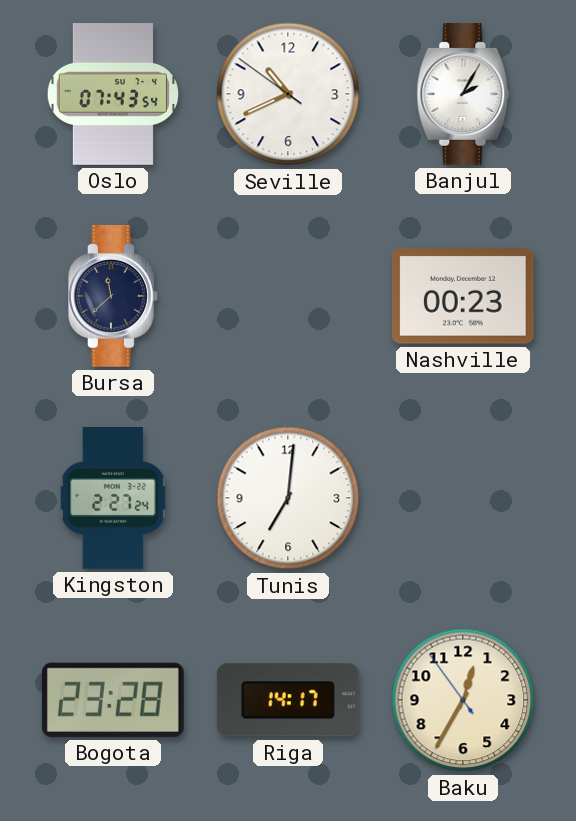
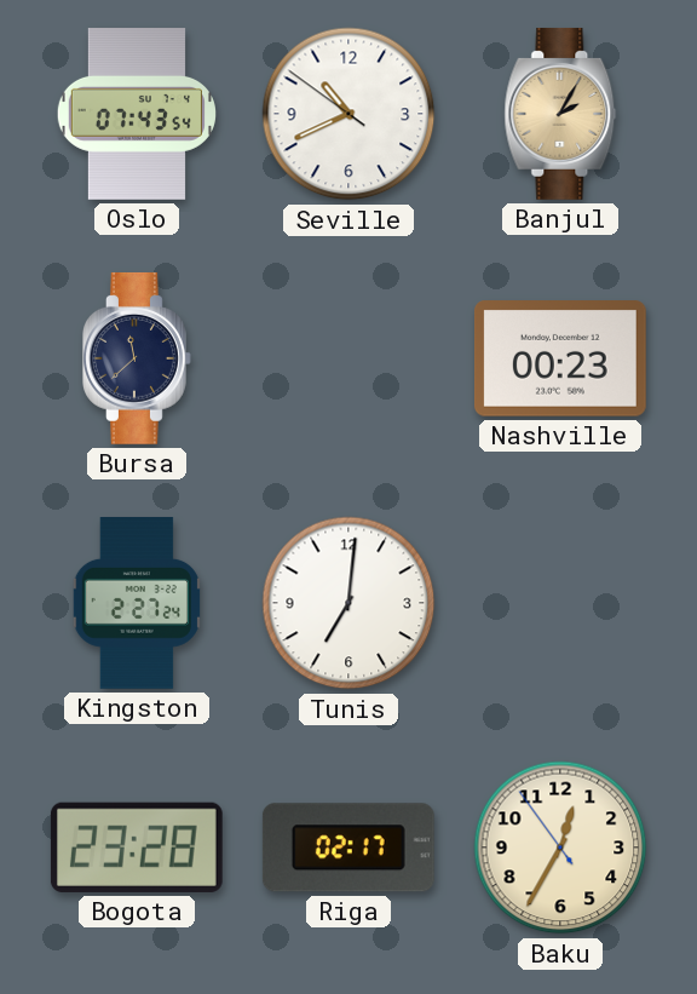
Banjul dial: white -> champagne (560, 114)
Riga: 14:17 -> 02:17 (348, 848)
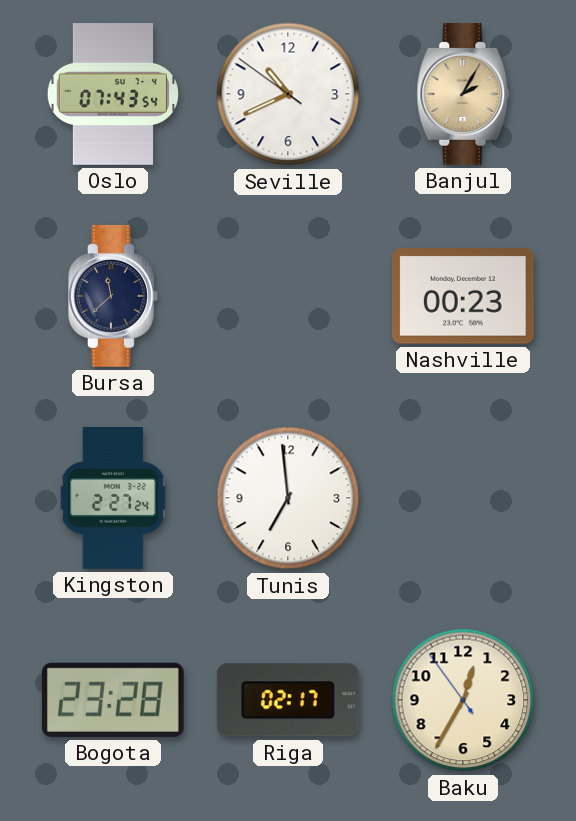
Tunis: 7:01 -> 6:59 (288, 498)
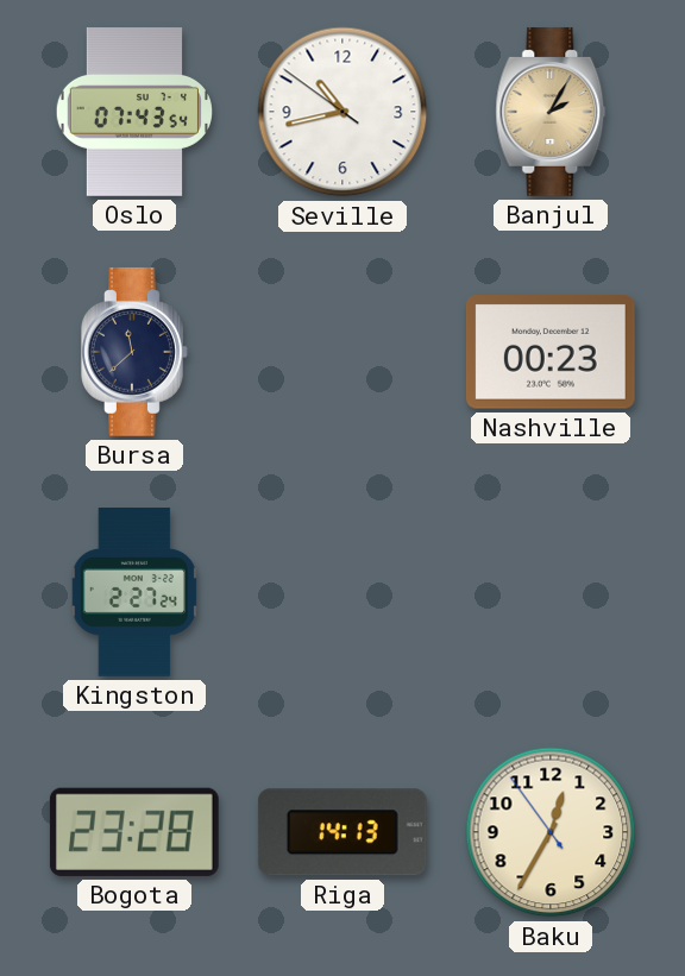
Seville: 10:40 -> 10:42 (342, 112)
Tunis: 6:59 -> none (288, 498)
Riga: 02:17 -> 14:13 (342, 832)
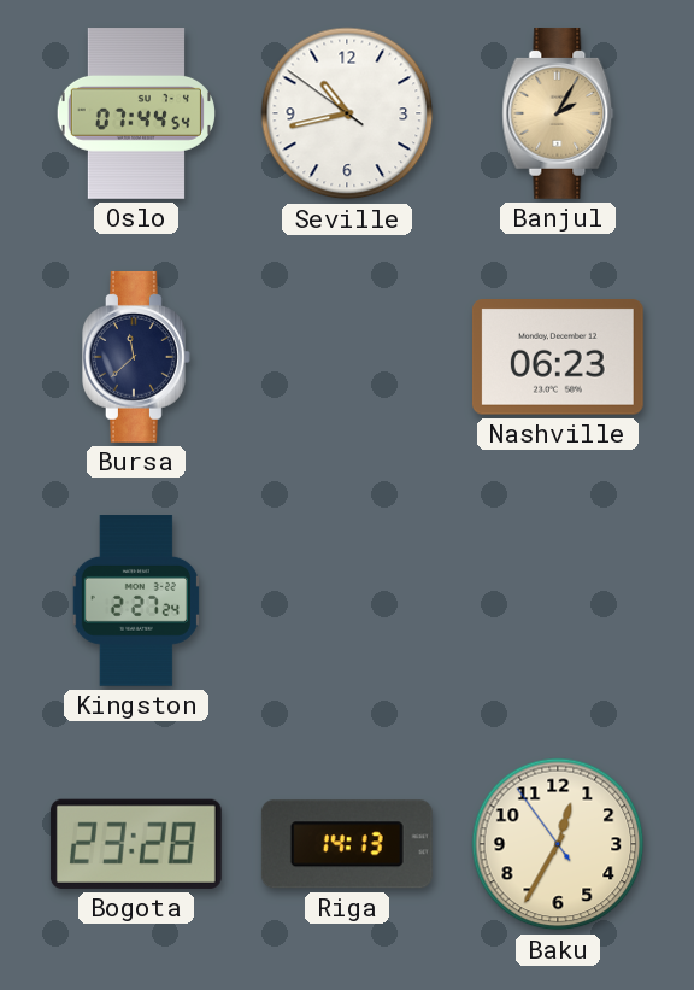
Oslo: 07:43 -> 07:44 (136, 115)
Nashville: 00:23 -> 06:23 (558, 357)
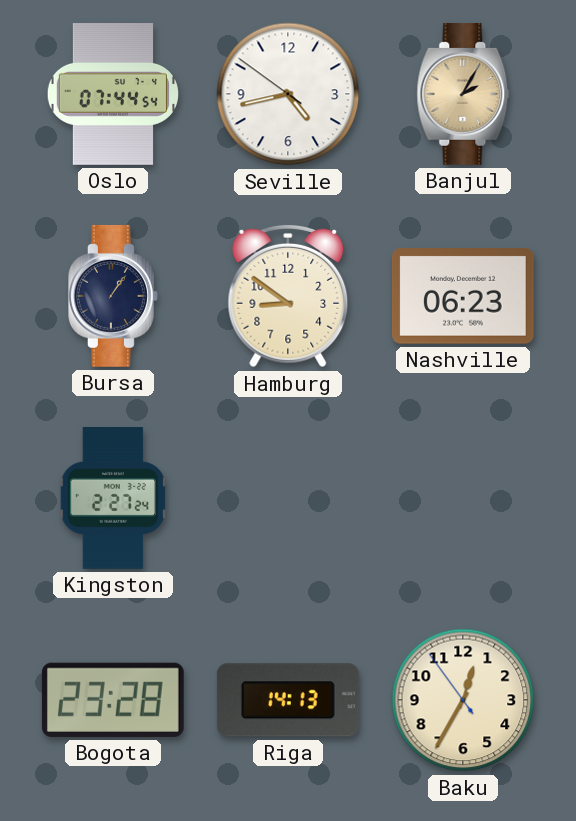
Seville: 10:42 -> 4:42 (288, 94)
Bursa: 11:38 -> 1:06 (114, 296)
Hamburg: none -> 8:51 (288, 296)
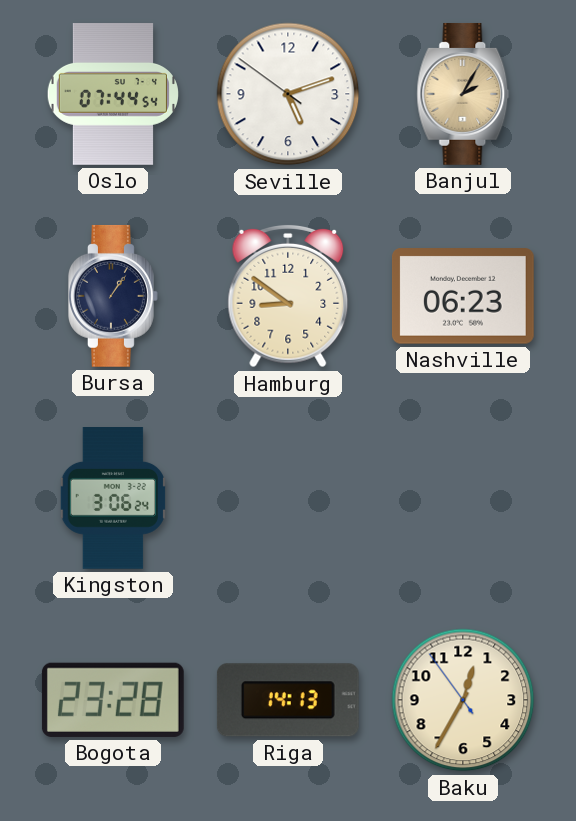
Seville: 4:42 -> 5:11 (288, 94)
Kingston: 2:27 -> 3:06 (113, 499)
